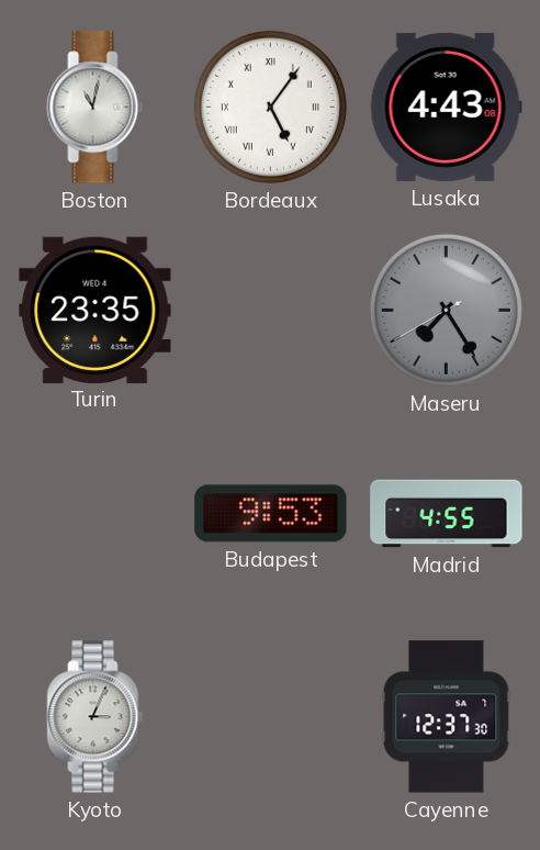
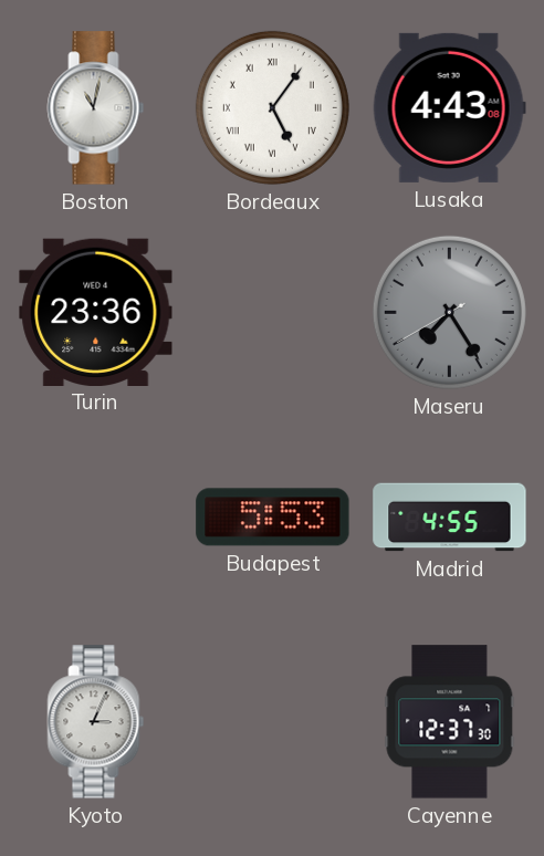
Turin: 23:35 -> 23:36 (96, 312)
Budapest: 9:53 -> 5:53 (273, 518)
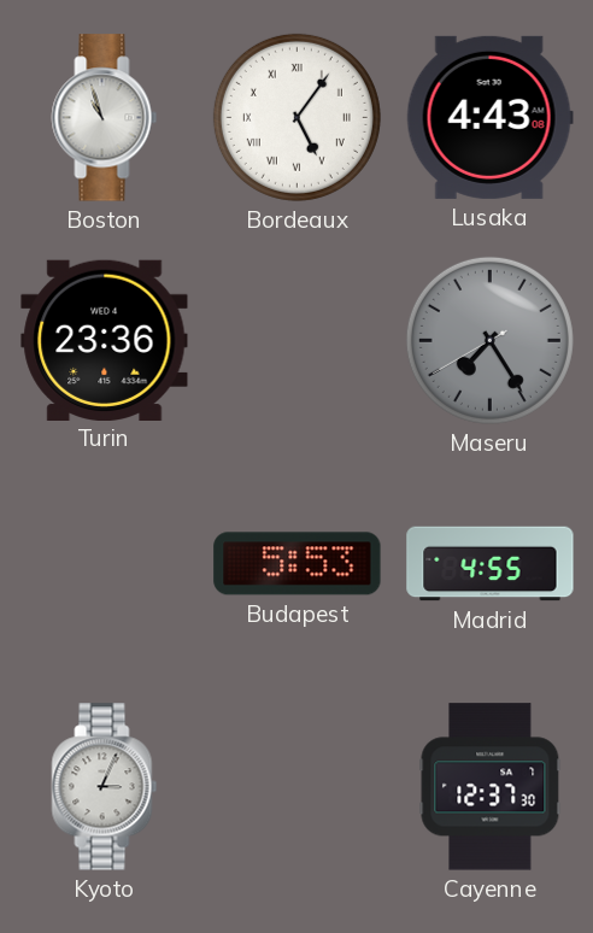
Boston: 11:02 -> 10:57 (105, 118)
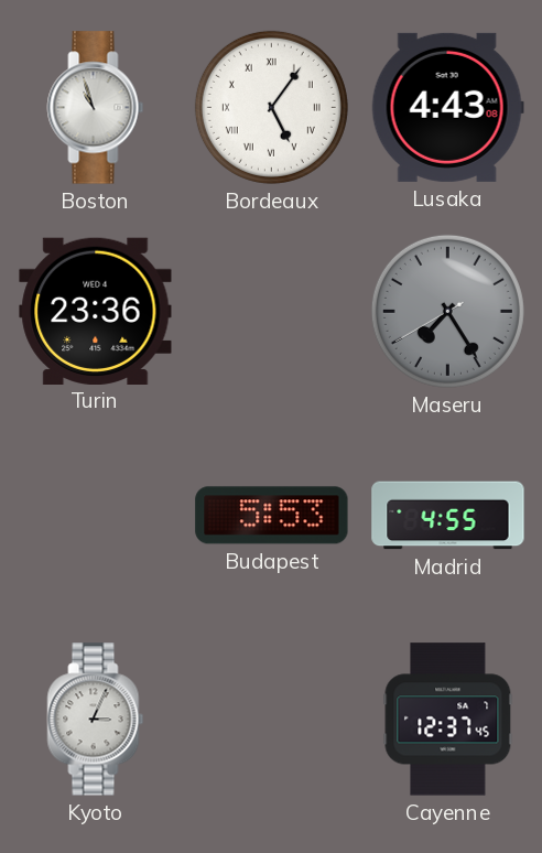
Cayenne: 12:37:30 -> 12:37:45 (448, 720)
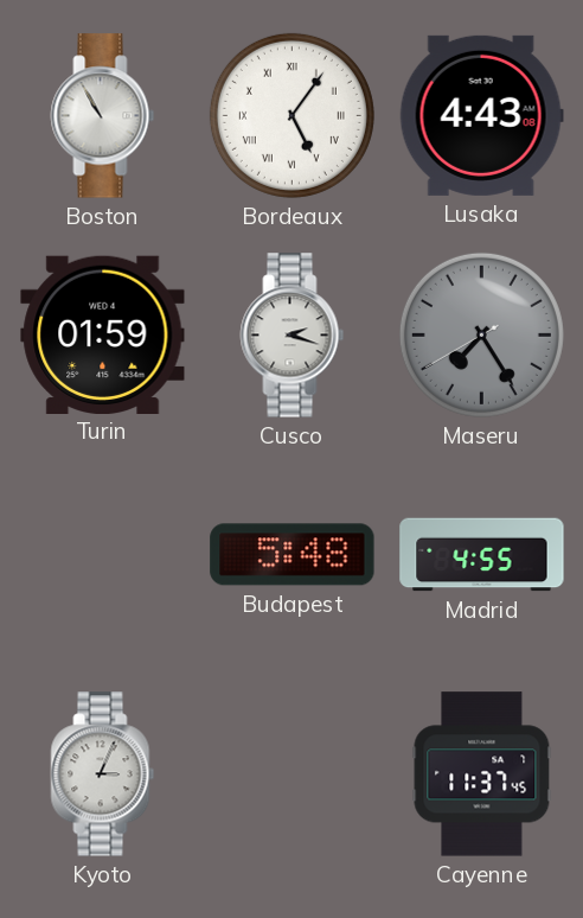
Boston: 10:57 -> 10:55 (103, 116)
Turin: 23:36 -> 01:59 (103, 334)
Cusco: none -> 2:18 (293, 336)
Budapest: 5:53 -> 5:48 (293, 555)
Cayenne: 12:37 -> 11:37 (482, 774)
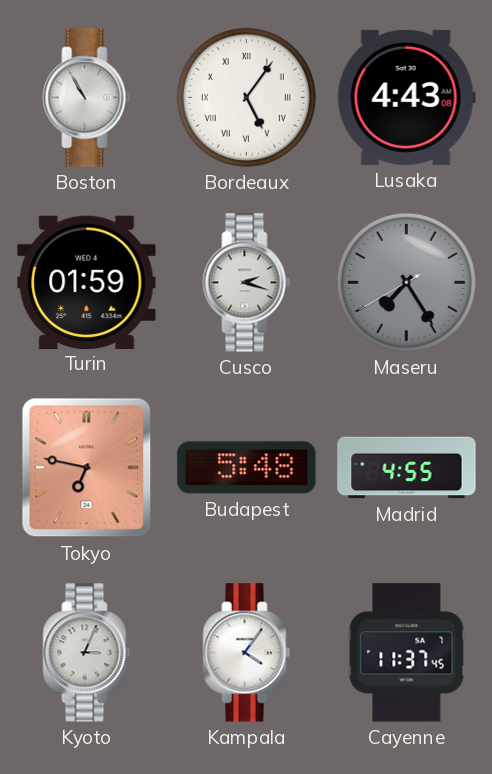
Tokyo: none -> 6:47 (87, 468)
Kampala: none -> 4:06 (247, 653)
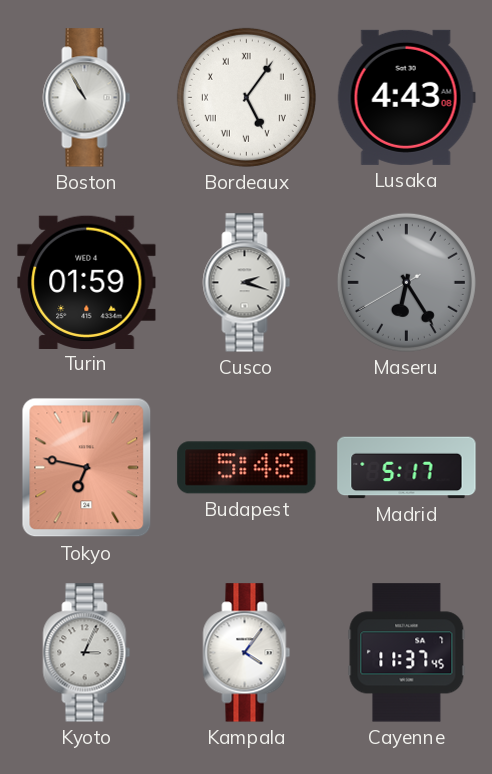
Maseru: 7:24 -> 6:24 (406, 282)
Madrid: 4:55 -> 5:17 (407, 468)
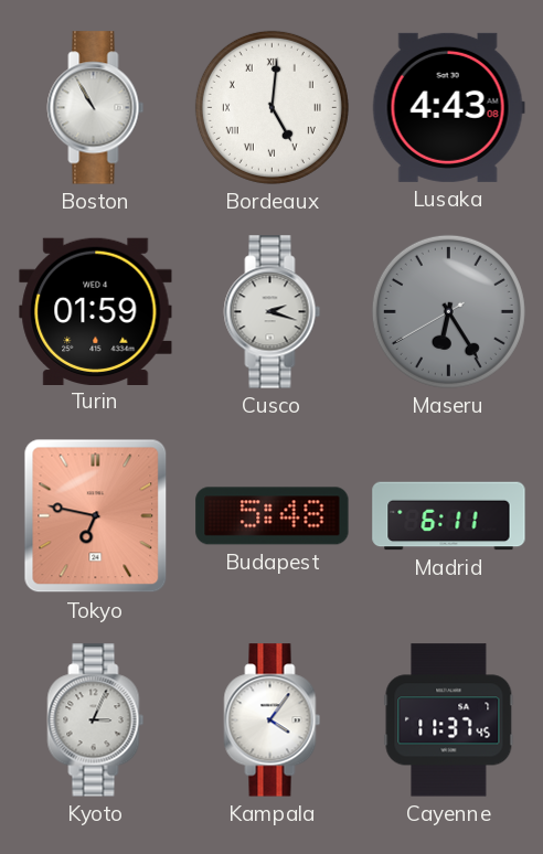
Bordeaux: 5:06 -> 5:01 (271, 107)
Madrid: 5:17 -> 6:11 (449, 516)
